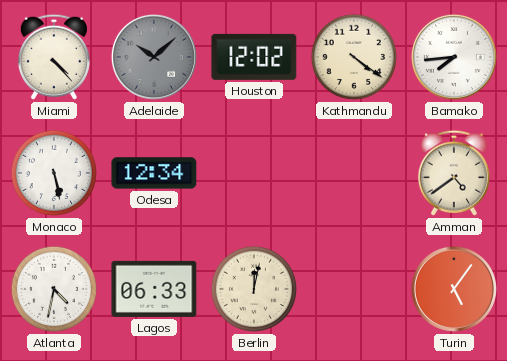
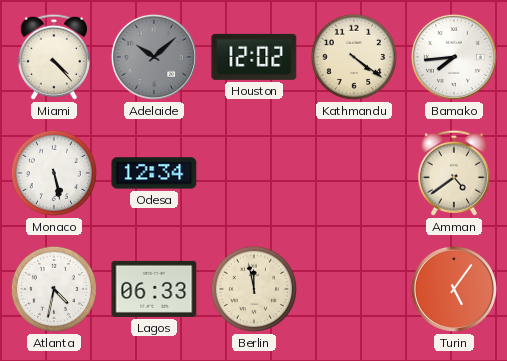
Berlin: 12:02 -> 11:58 (254, 289)
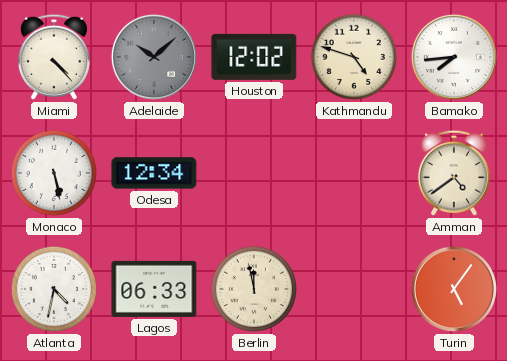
Kathmandu: 4:21 -> 4:48 (354, 57)
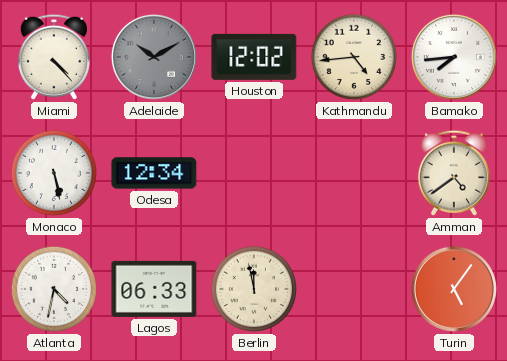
Adelaide: 10:08 -> 10:10 (154, 57)
Kathmandu: 4:48 -> 4:44 (354, 57)
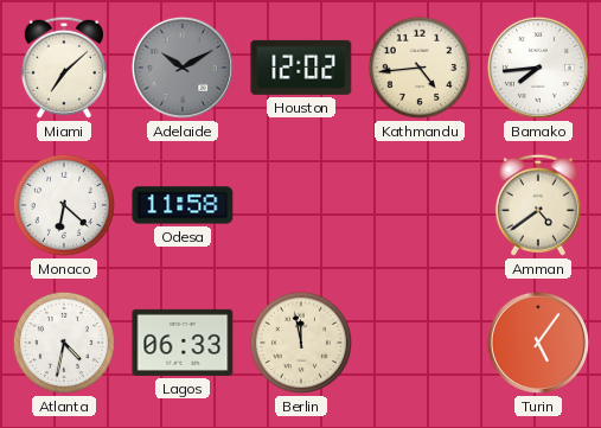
Miami: 4:23 -> 7:08 (64, 68)
Monaco: 5:28 -> 6:22 (64, 205)
Odesa: 12:34 -> 11:58 (183, 205)
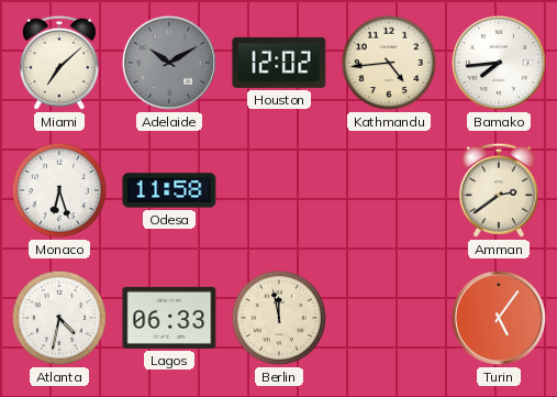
Monaco: 6:22 -> 6:27 (59, 190)
Amman: 4:39 -> 2:39 (499, 190)
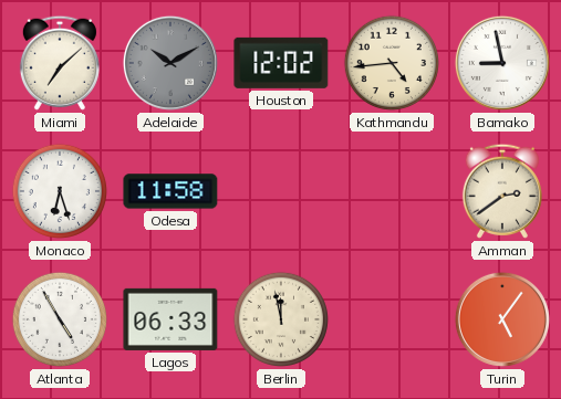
Bamako: 7:44 -> 8:58 (502, 63)
Atlanta: 4:32 -> 4:55 (60, 319)
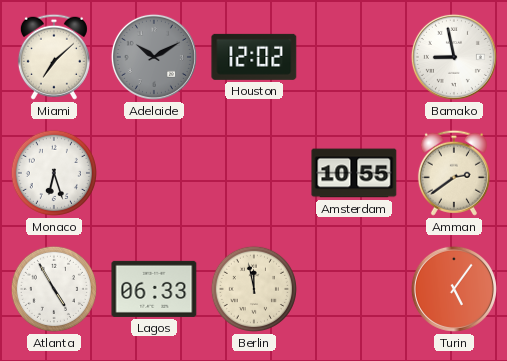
Kathmandu: 4:44 -> none (392, 63)
Odesa: 11:58 -> none (170, 191)
Amsterdam: none -> 10:55 (354, 173)
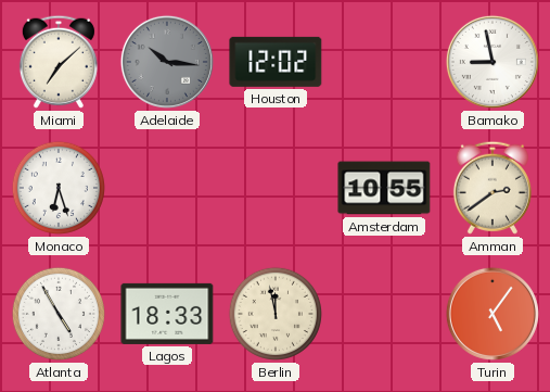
Adelaide: 10:10 -> 10:16 (167, 62)
Lagos: 06:33 -> 18:33 (167, 314)
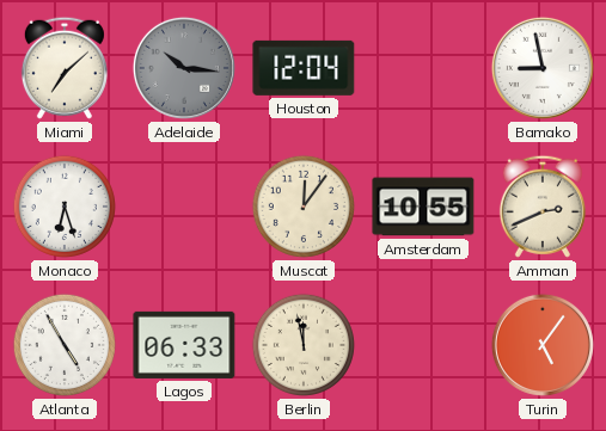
Houston: 12:02 -> 12:04 (304, 68)
Muscat: none -> 12:06 (304, 207)
Amman: 2:39 -> 2:41 (543, 207)
Lagos: 18:33 -> 06:33 (184, 345)
